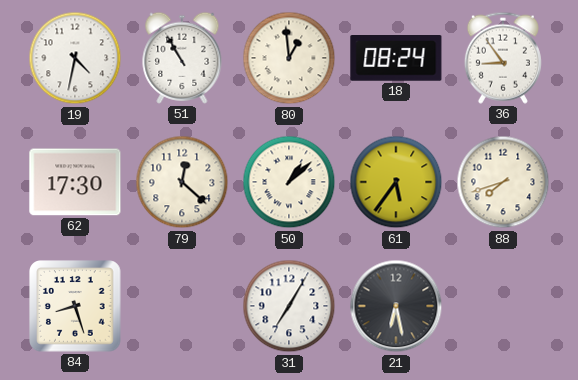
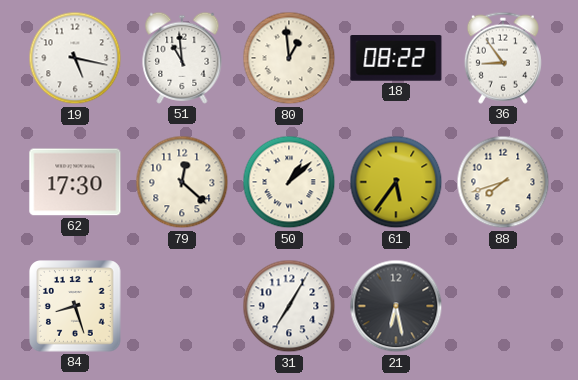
19: 4:32 -> 5:17 (75, 58)
51: 10:55 -> 10:59 (182, 58)
18: 08:24 -> 08:22 (396, 58)
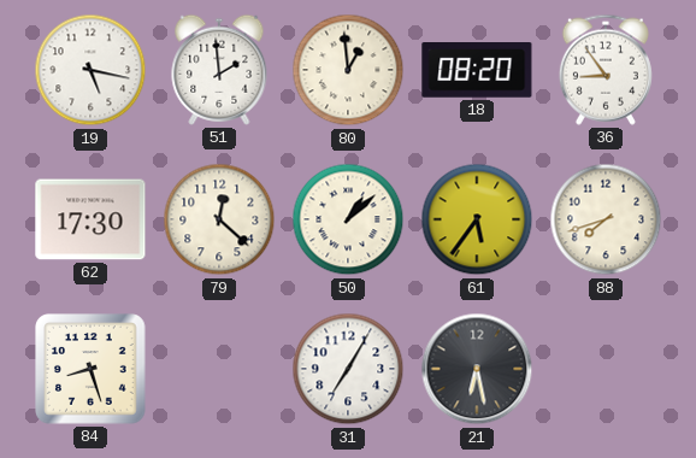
51: 10:59 -> 1:59 (219, 70)
18: 08:22 -> 08:20 (477, 70)
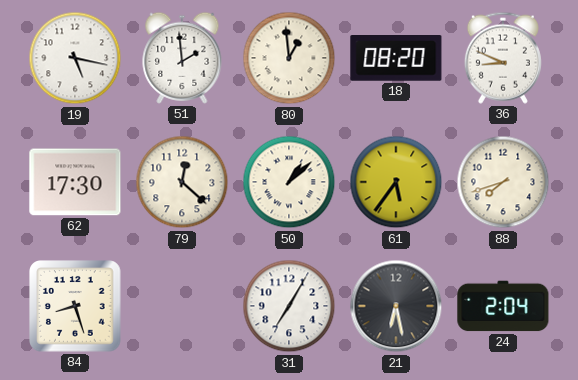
36: 8:54 -> 8:49 (503, 58)
24: none -> 2:04 (503, 306)
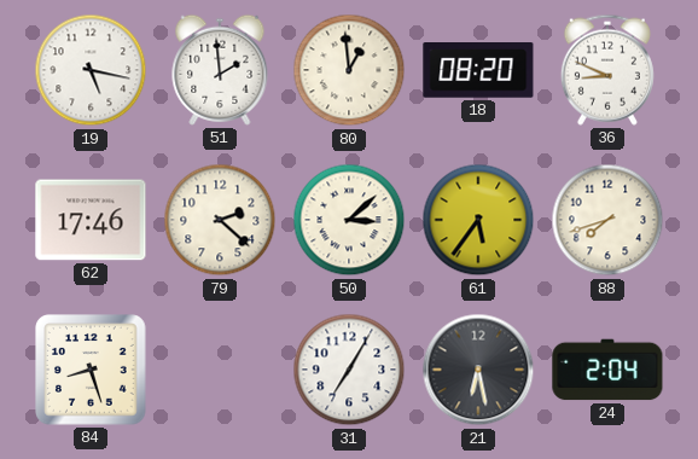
62: 17:30 -> 17:46 (91, 220)
79: 12:22 -> 2:22 (220, 220)
50: 1:08 -> 3:08 (349, 220)
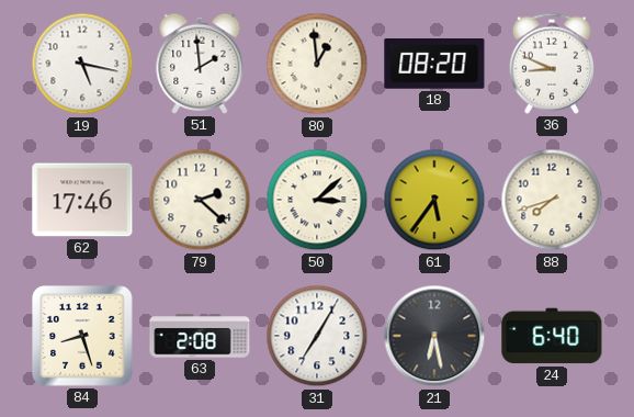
63: none -> 2:08 (200, 336)
24: 2:04 -> 6:40 (552, 336)
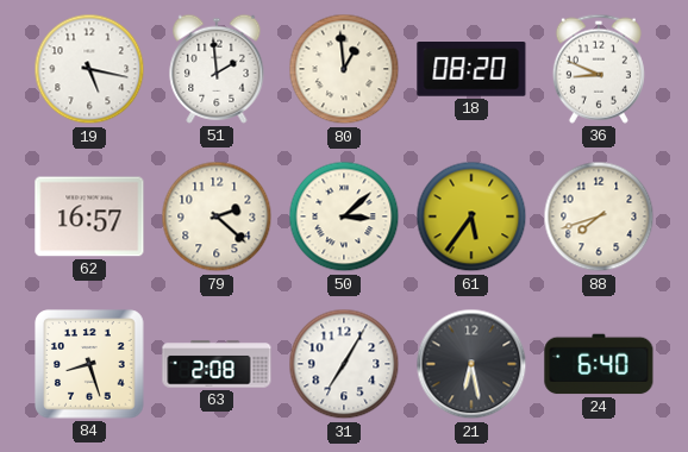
62: 17:46 -> 16:57 (89, 216)
